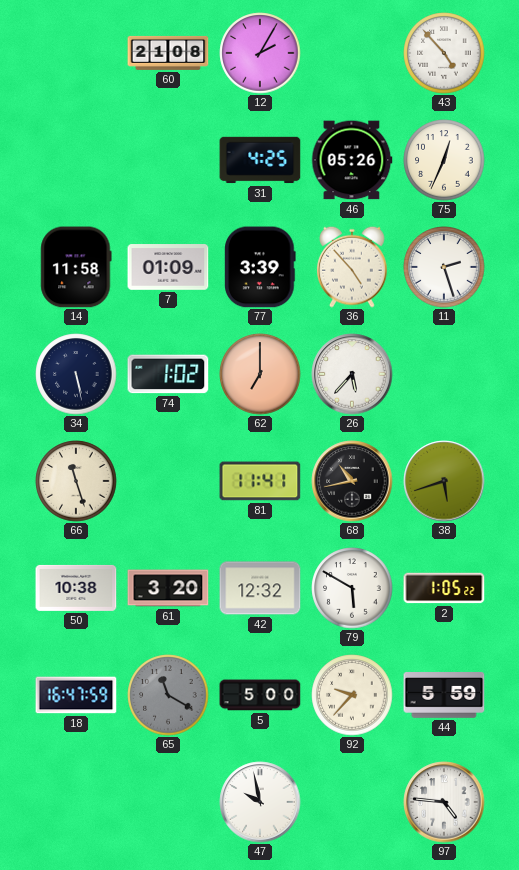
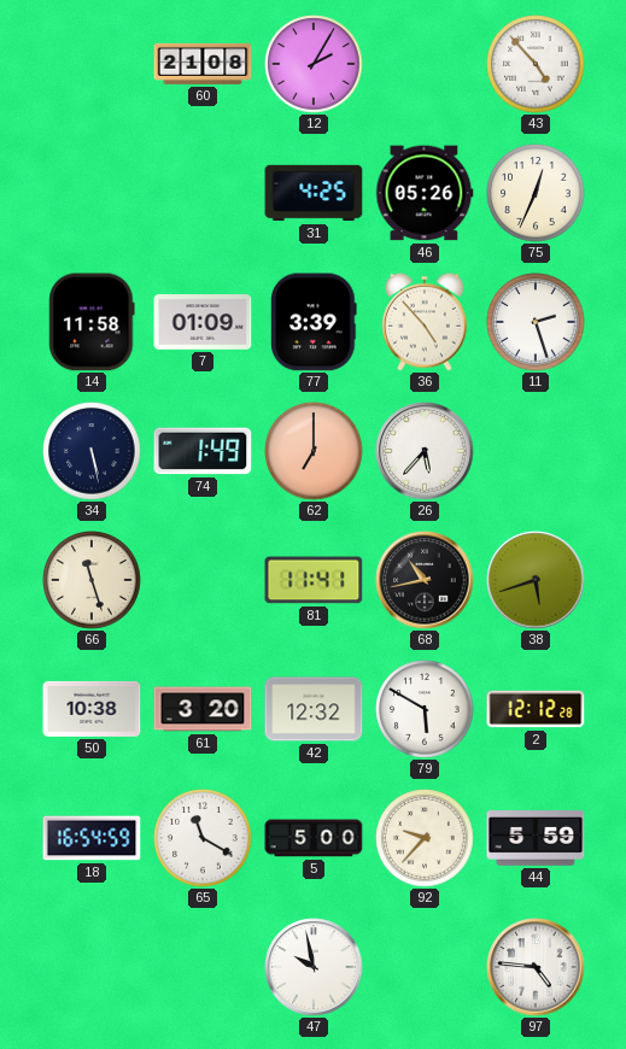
74: 1:02 -> 1:49 (203, 451)
2: 1:05 -> 12:12 (536, 709)
18: 16:47 -> 16:54 (92, 838)
65 dial: grey -> white (203, 838)
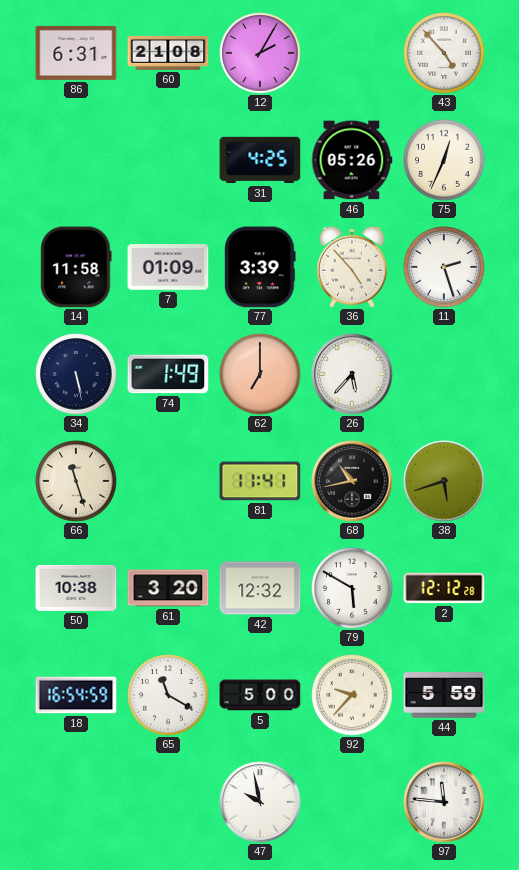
86: none -> 6:31 (76, 53)
97: 4:46 -> 11:46 (444, 802)
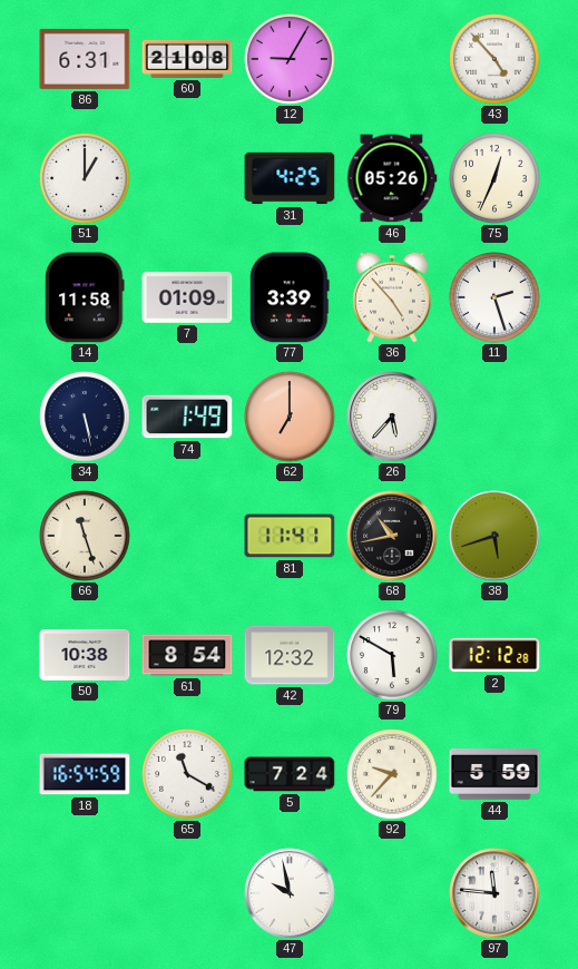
12: 2:05 -> 9:05 (290, 59)
51: none -> 1:00 (85, 178)
61: 3:20 -> 8:54 (187, 655)
5: 5:00 -> 7:24 (290, 774)
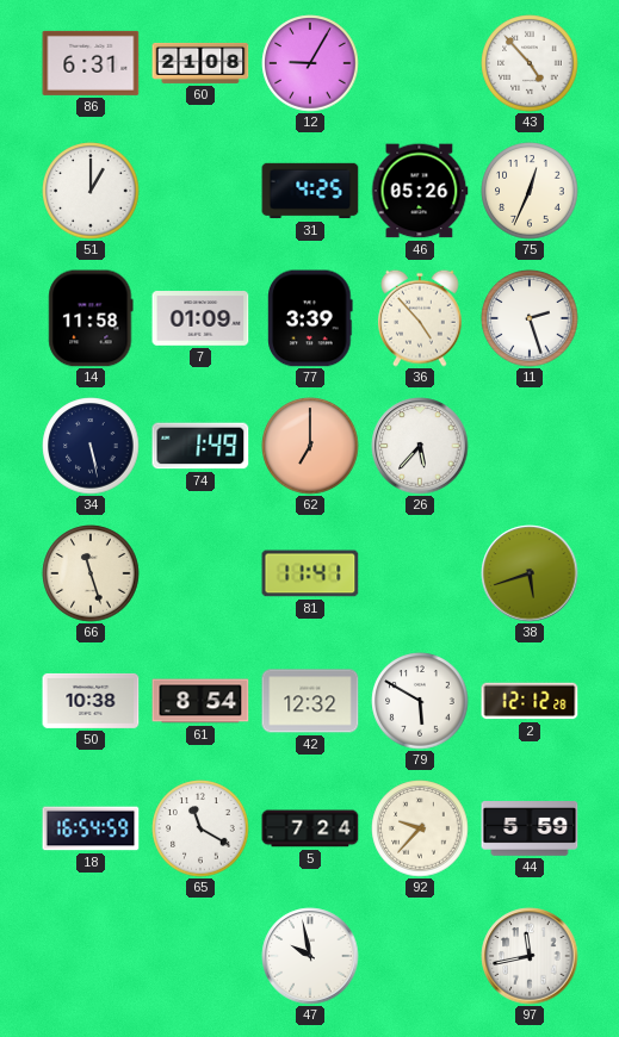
68: 10:43 -> none (392, 536)
97: 11:46 -> 11:43 (530, 956)
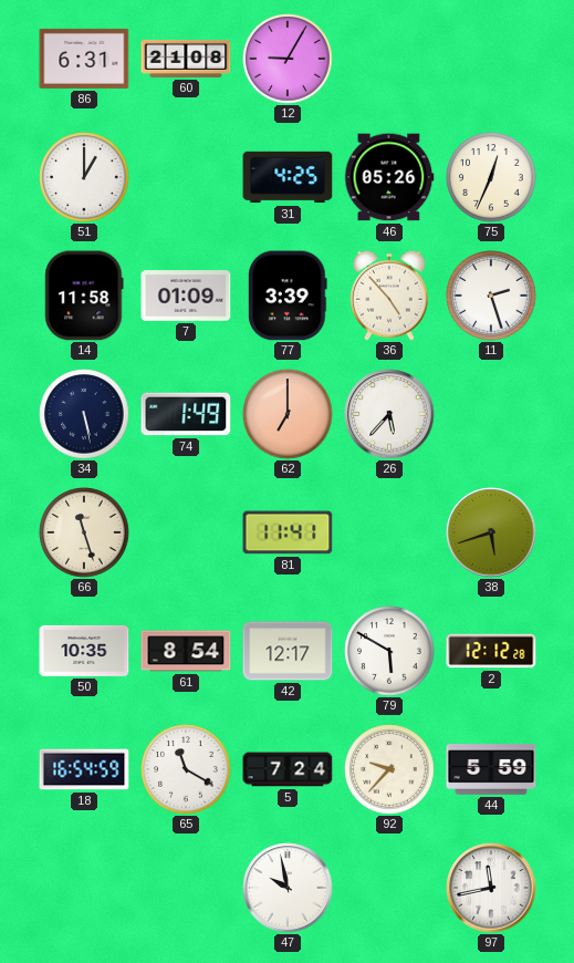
43: 4:53 -> none (530, 63)
50: 10:38 -> 10:35 (84, 651)
42: 12:32 -> 12:17 (288, 651)
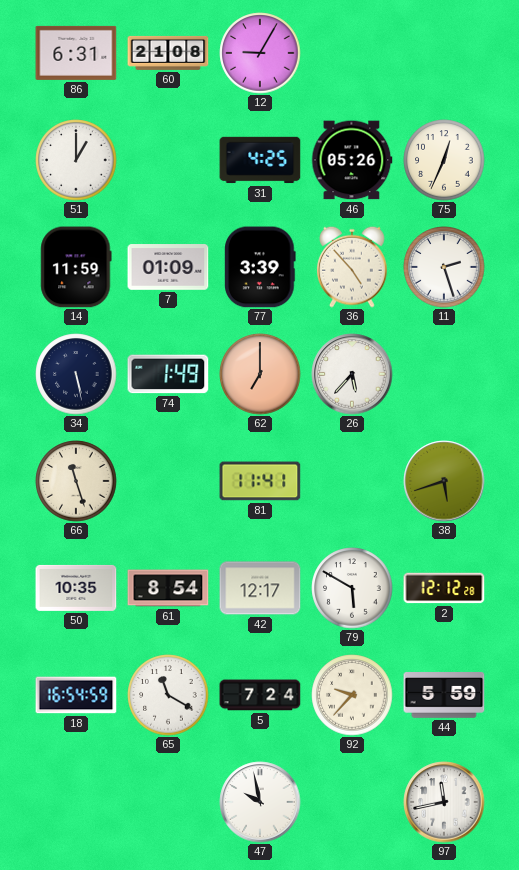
14: 11:58 -> 11:59 (76, 267)
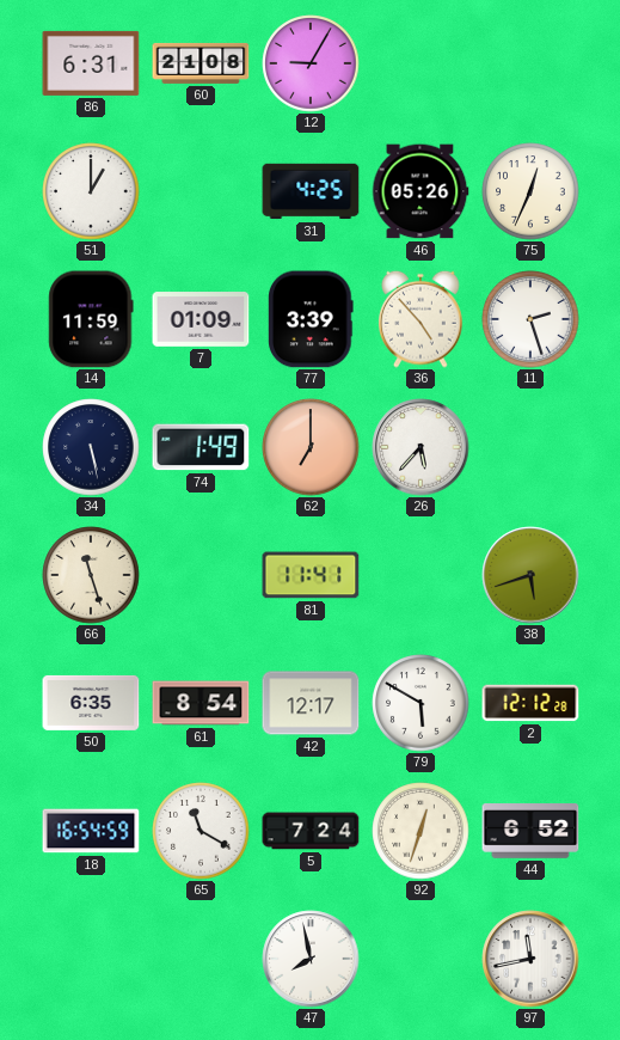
50: 10:35 -> 6:35 (91, 703)
92: 9:37 -> 12:33 (421, 831)
44: 5:59 -> 6:52 (530, 831)
47: 9:58 -> 7:58 (311, 959)
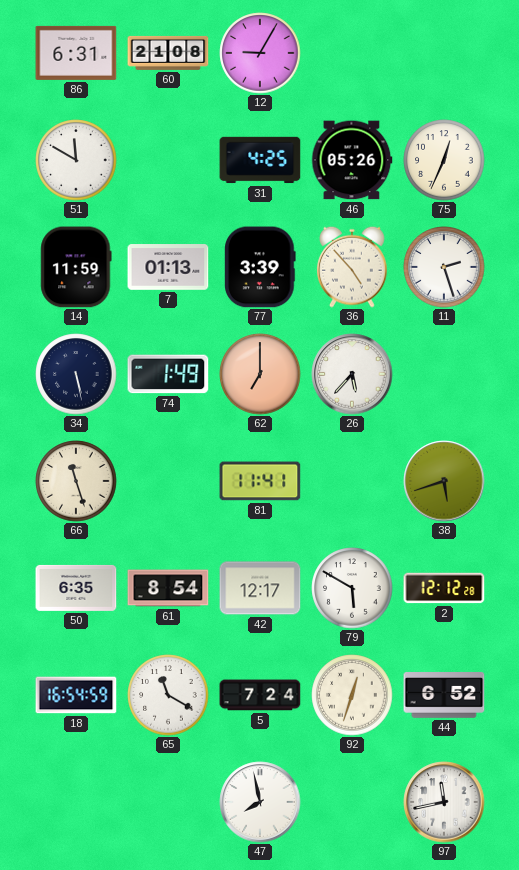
51: 1:00 -> 11:50 (76, 160)
7: 01:09 -> 01:13 (168, 267)
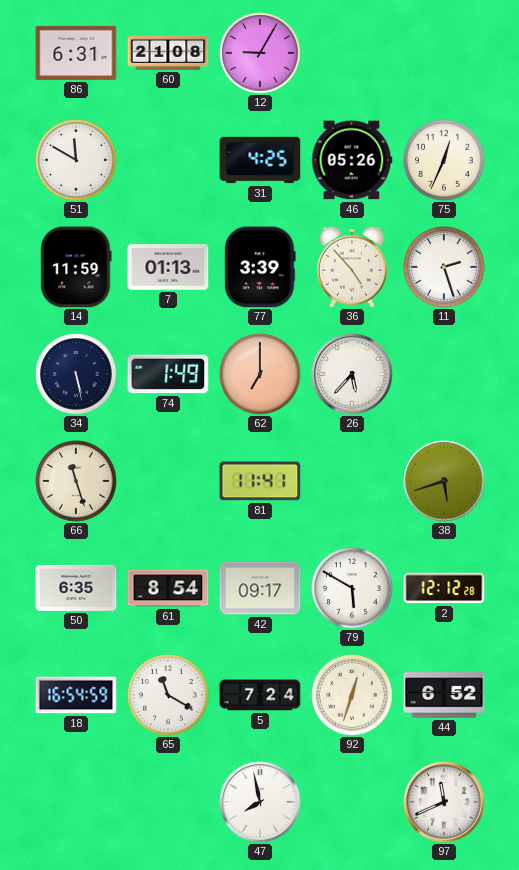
42: 12:17 -> 09:17 (260, 588)
97: 11:43 -> 11:41 (444, 802)
